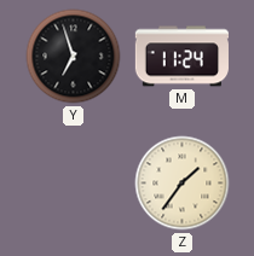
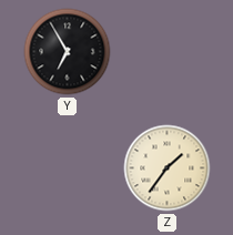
Y: 6:57 -> 6:55 (68, 52)
M: 11:24 -> none (181, 57)
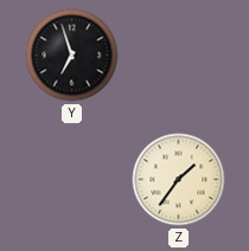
Y: 6:55 -> 6:57 (72, 56)
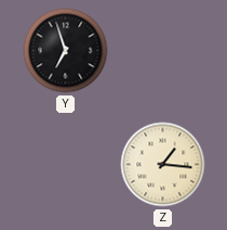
Z: 1:36 -> 1:16 (163, 165)
